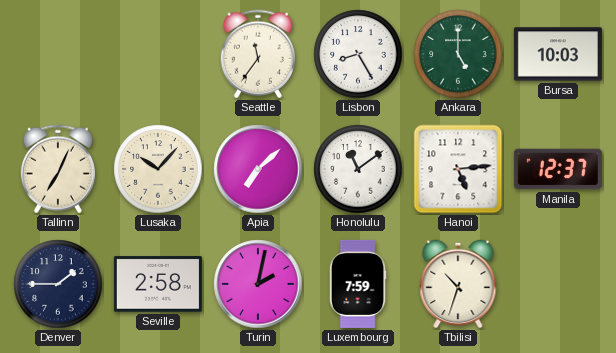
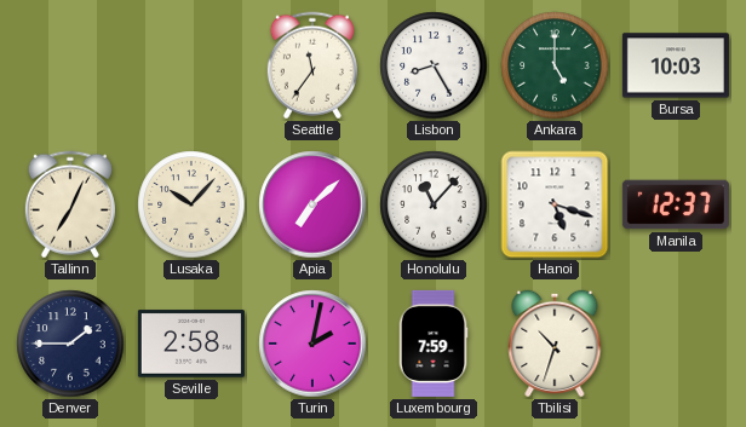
Honolulu: 11:09 -> 11:07 (434, 204)
Hanoi: 5:14 -> 5:18 (555, 204)
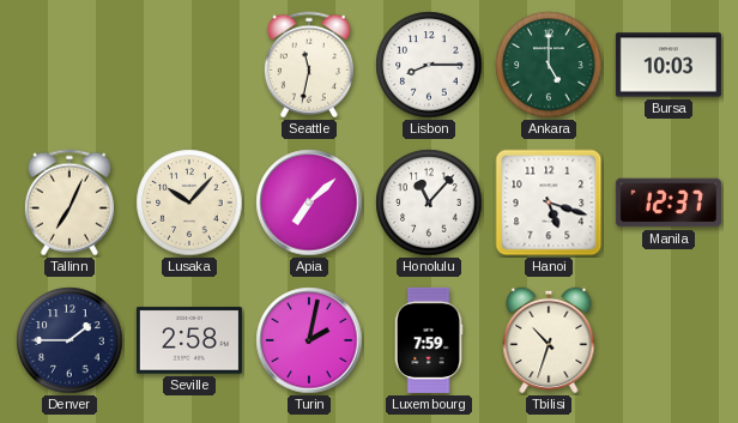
Seattle: 11:36 -> 11:32 (309, 65)
Lisbon: 8:25 -> 8:15 (429, 65)
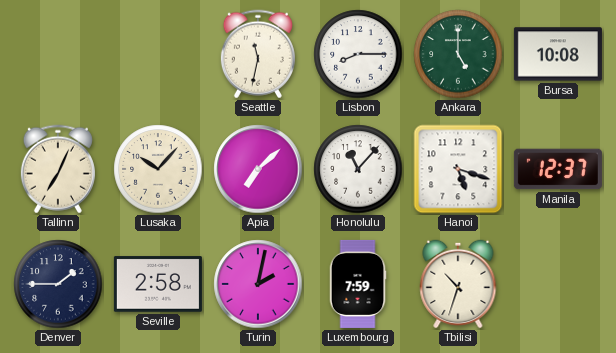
Bursa: 10:03 -> 10:08 (558, 54)
